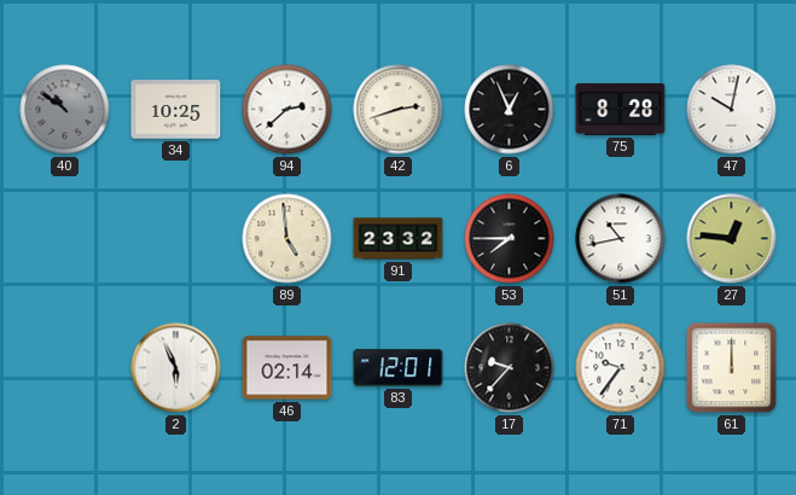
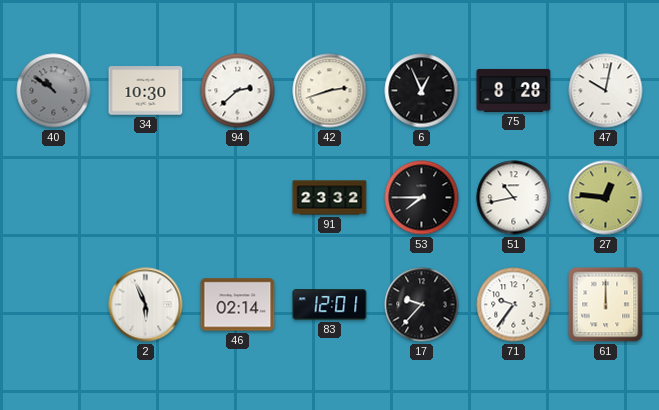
34: 10:25 -> 10:30 (146, 91)
89: 4:59 -> none (287, 239)
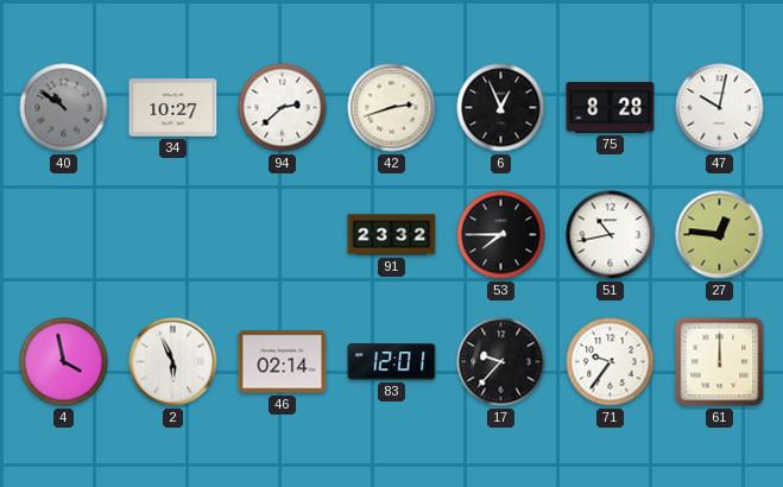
34: 10:30 -> 10:27 (173, 108)
4: none -> 3:58 (64, 362)
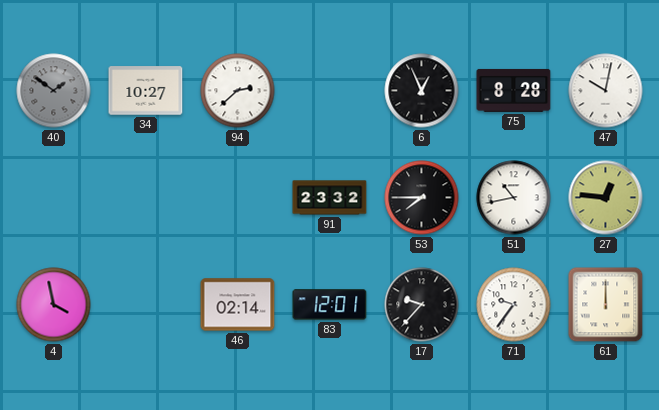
40: 10:51 -> 1:51 (54, 91)
42: 2:42 -> none (392, 108)
2: 5:56 -> none (173, 362)
